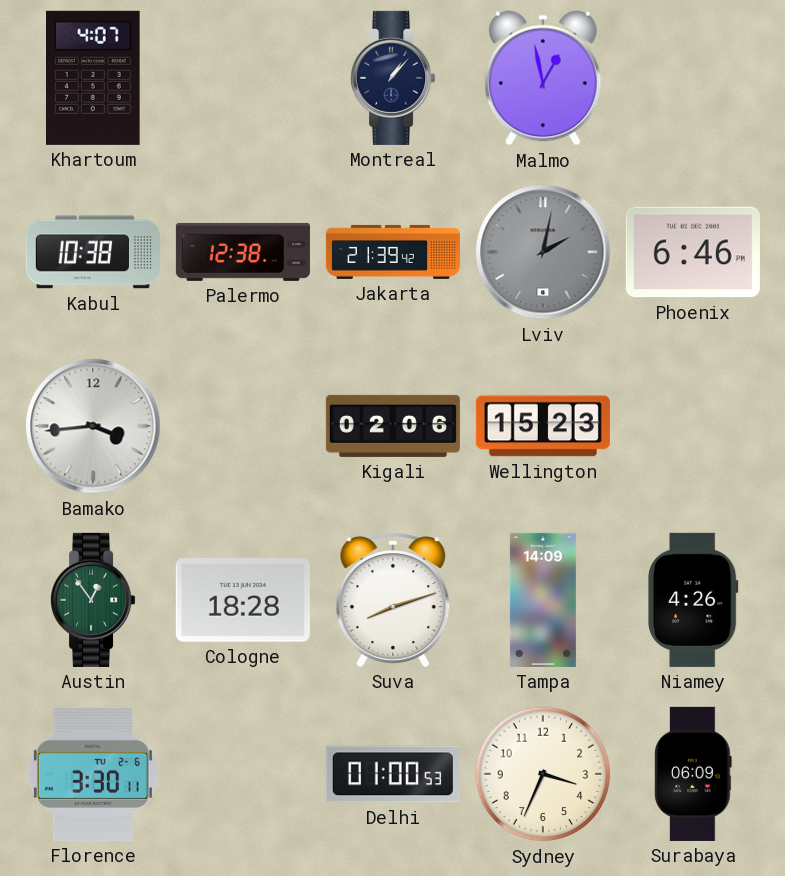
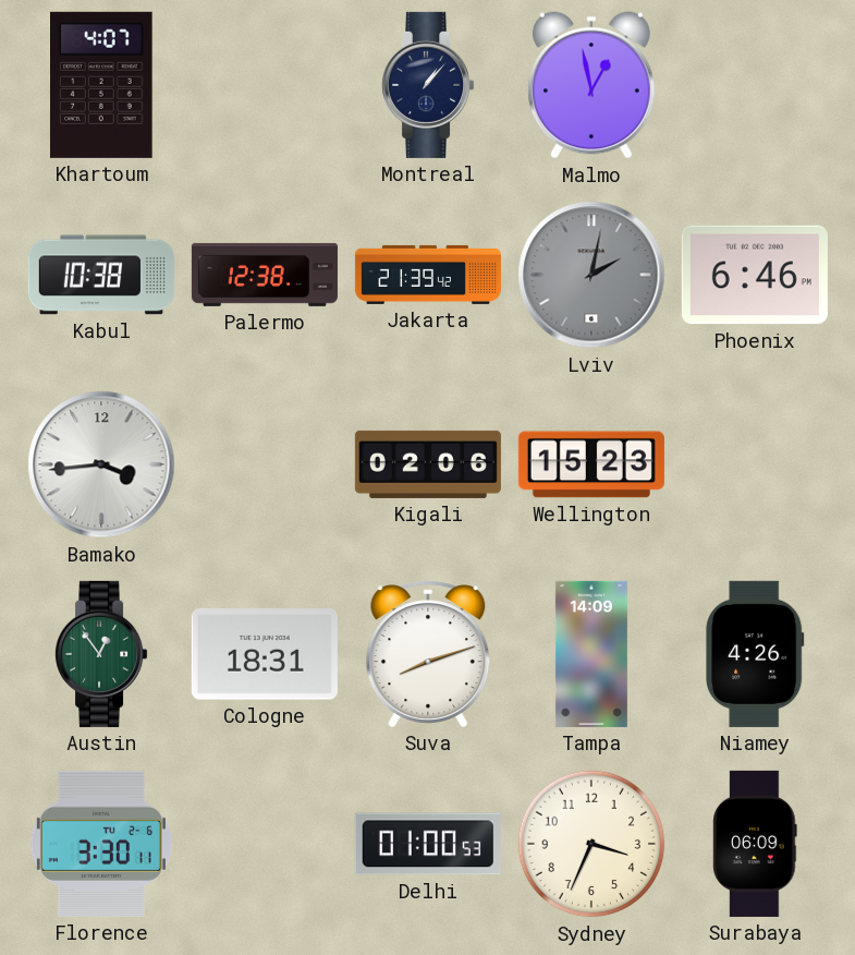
Cologne: 18:28 -> 18:31 (265, 655)
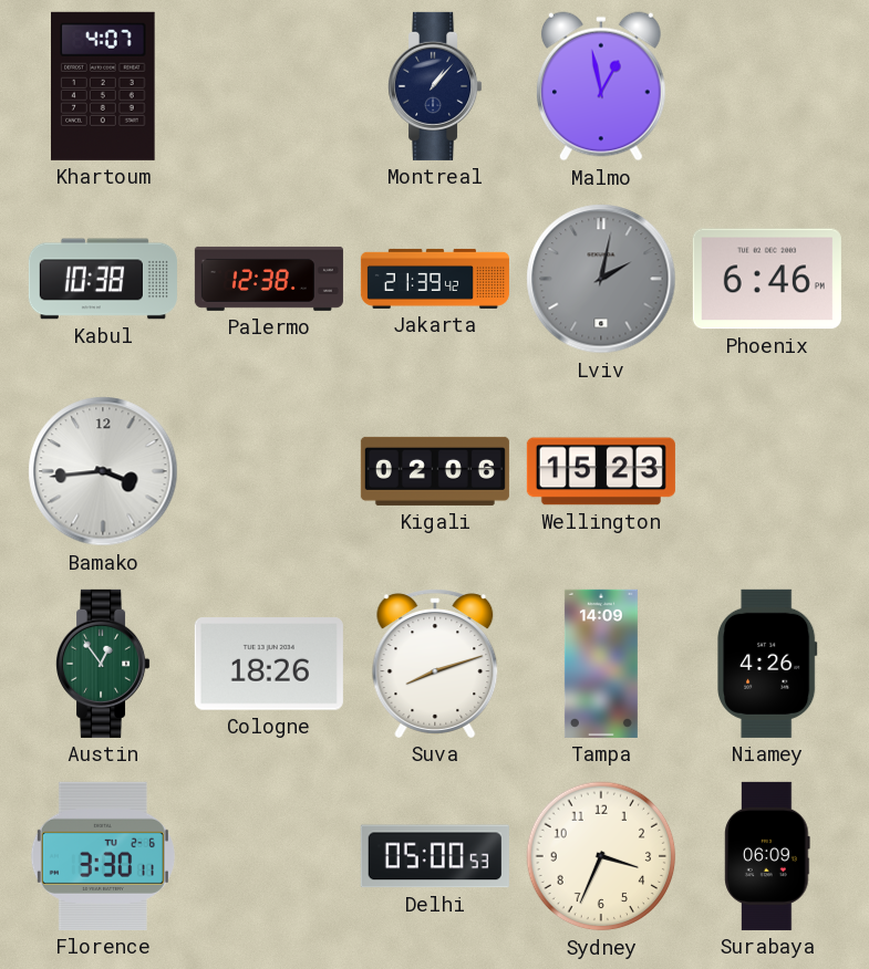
Cologne: 18:31 -> 18:26 (269, 665)
Delhi: 01:00 -> 05:00 (435, 856)
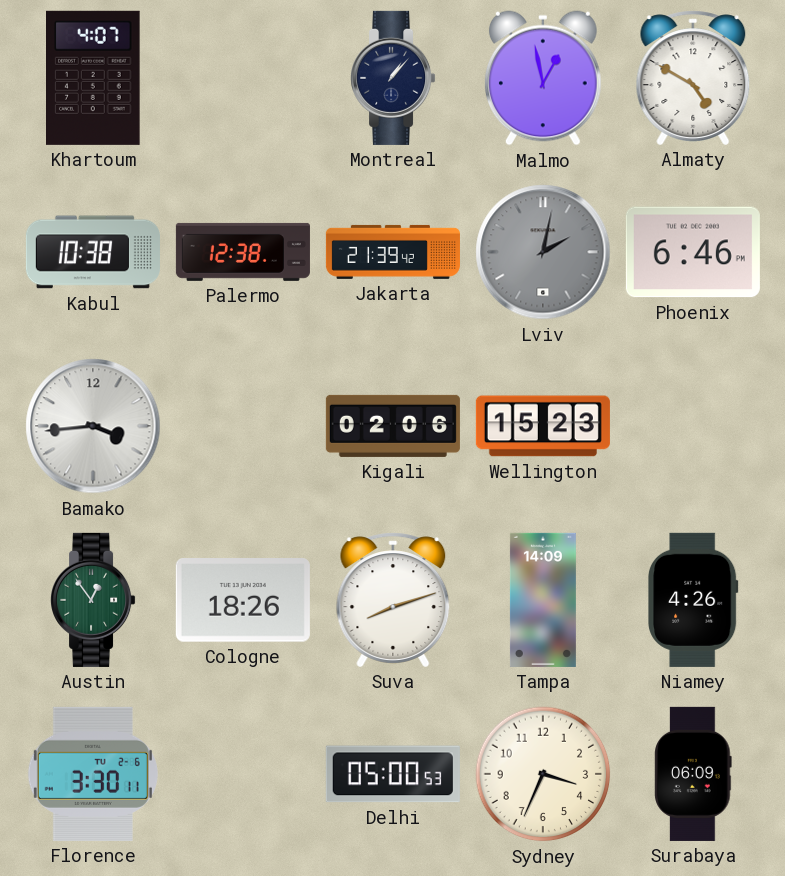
Almaty: none -> 4:50 (693, 78)
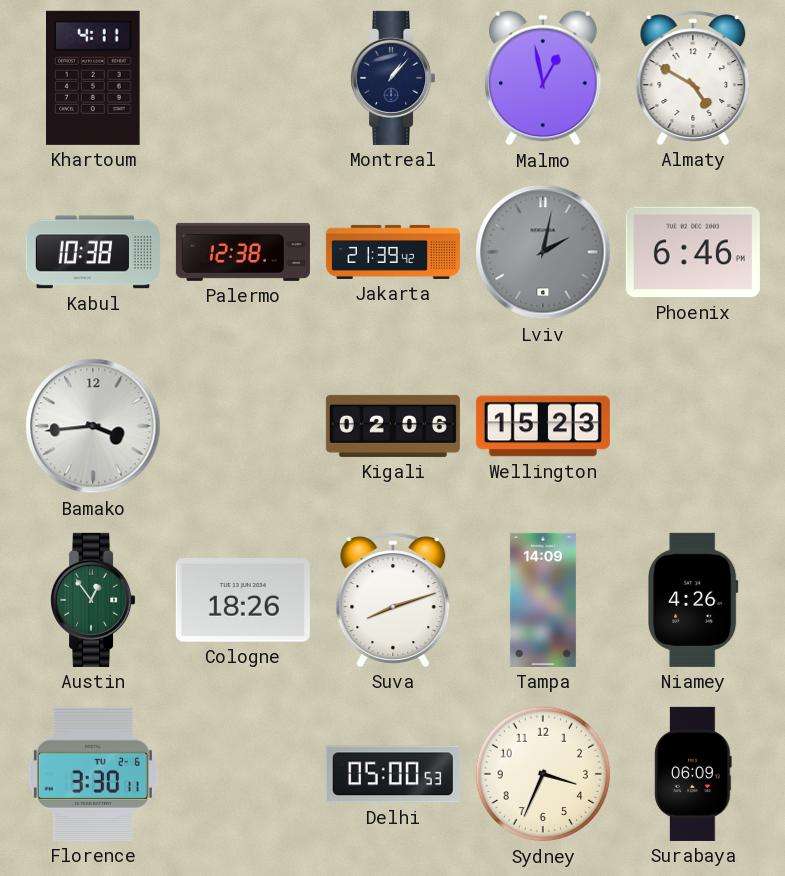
Khartoum: 4:07 -> 4:11 (94, 78)
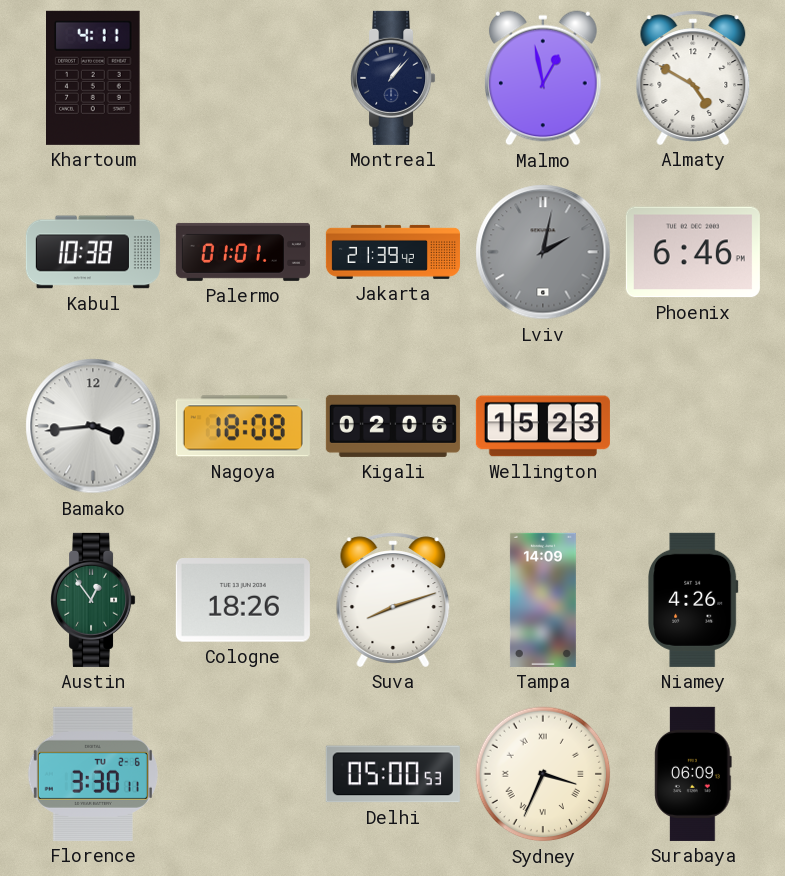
Palermo: 12:38 -> 01:01 (243, 252)
Nagoya: none -> 18:08 (243, 426)
Sydney numerals: Arabic -> Roman (543, 774)
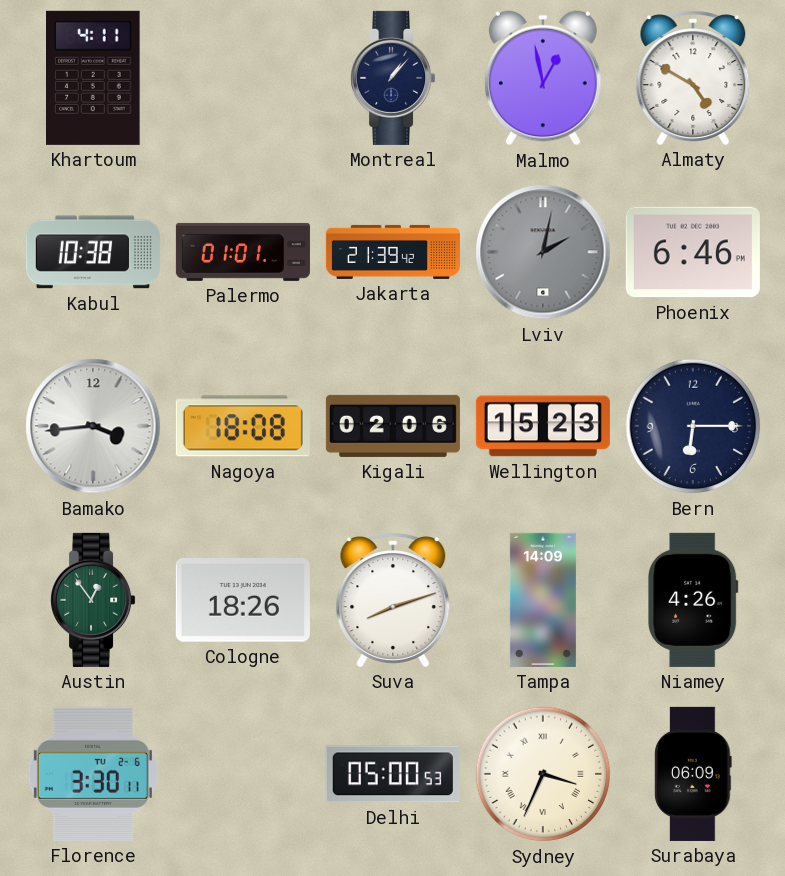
Bern: none -> 6:15 (693, 426)
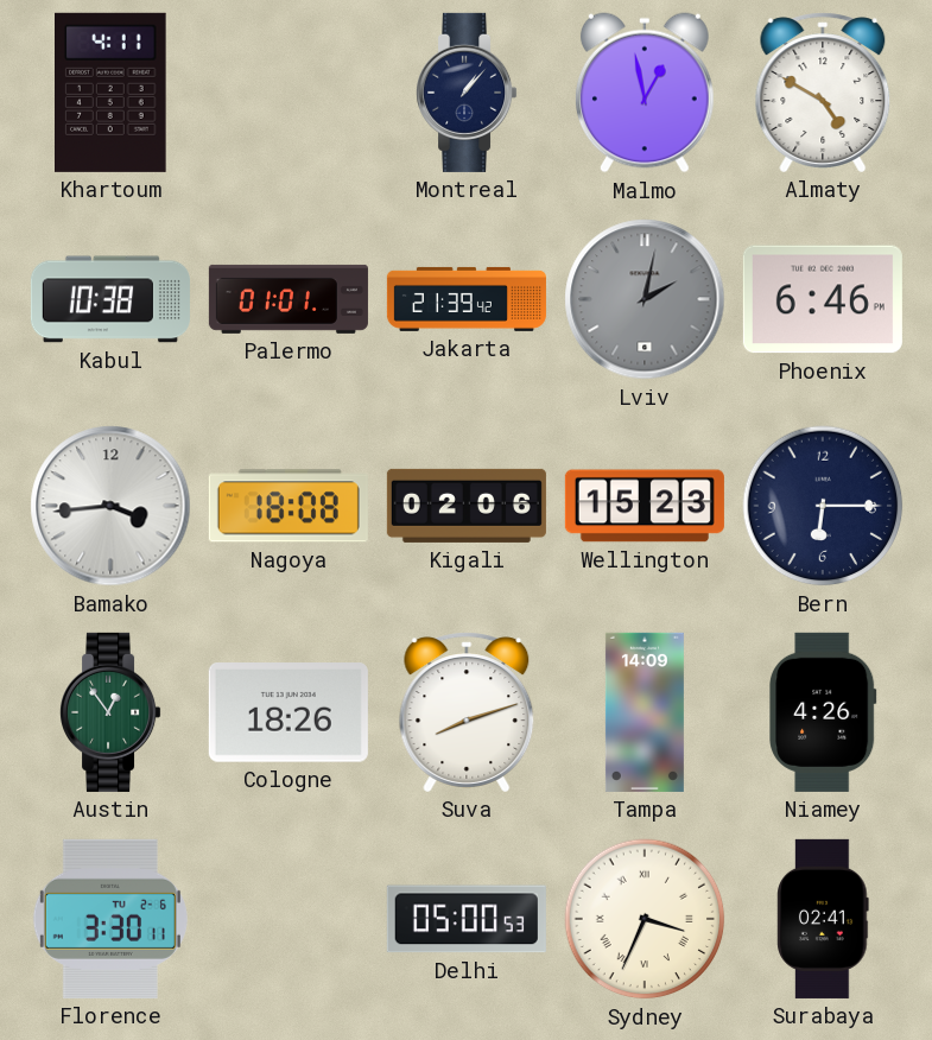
Surabaya: 06:09 -> 02:41 (823, 919)
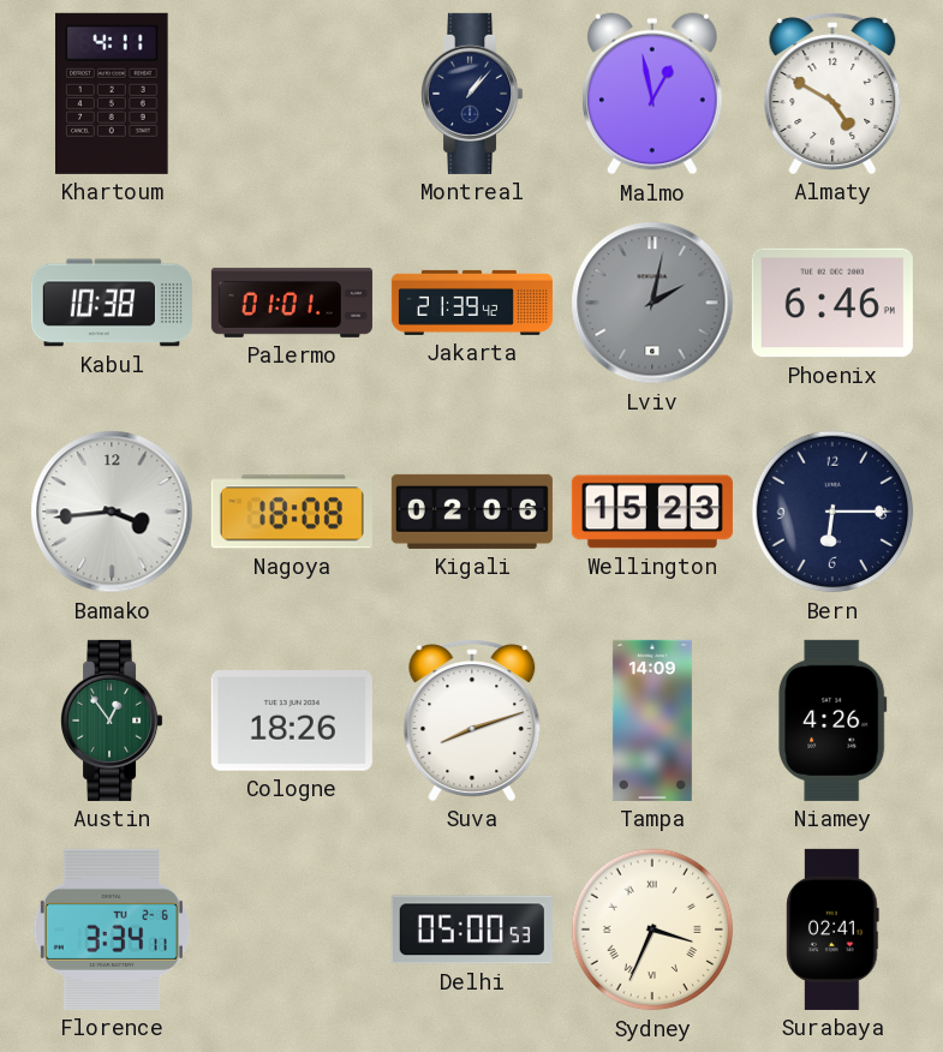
Florence: 3:30 -> 3:34 (112, 930)
